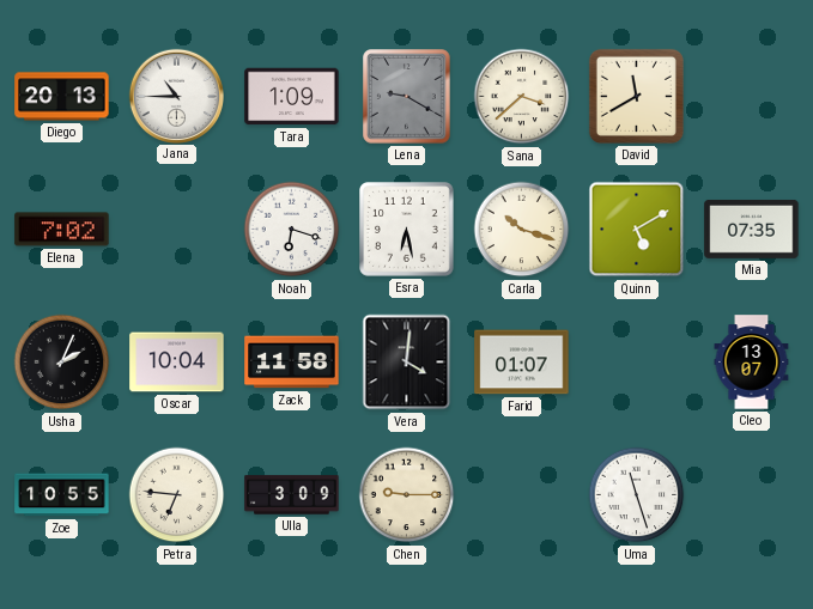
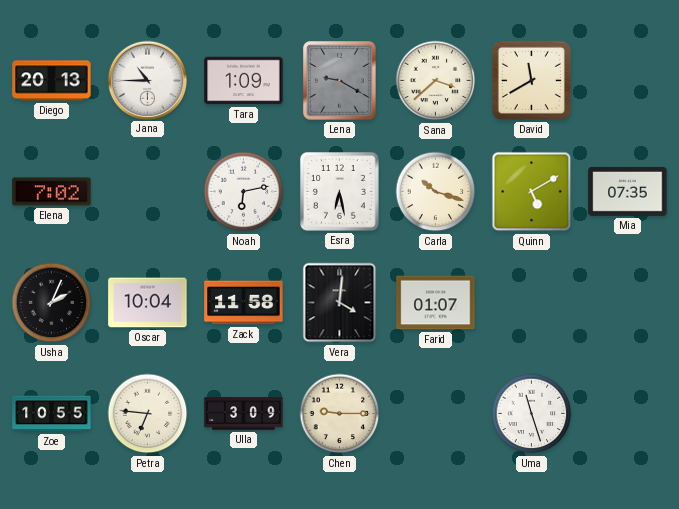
Noah: 6:18 -> 6:13 (244, 192)
Cleo: 13:07 -> none (752, 363)
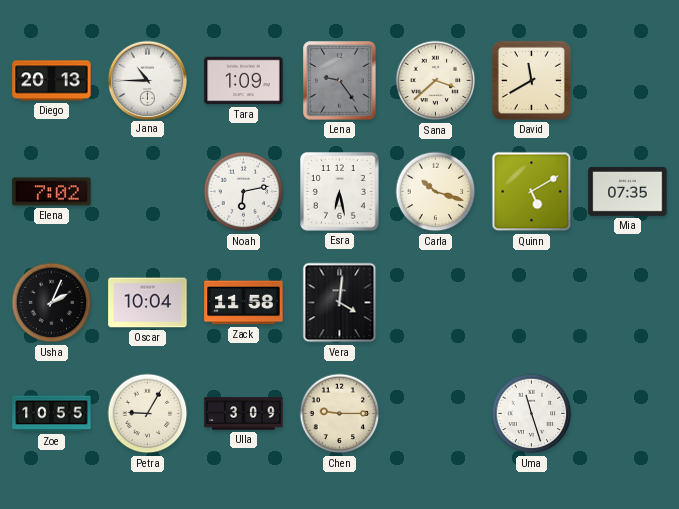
Lena: 9:20 -> 9:24 (340, 81)
Farid: 01:07 -> none (436, 303)
Petra: 6:46 -> 9:05 (148, 414)
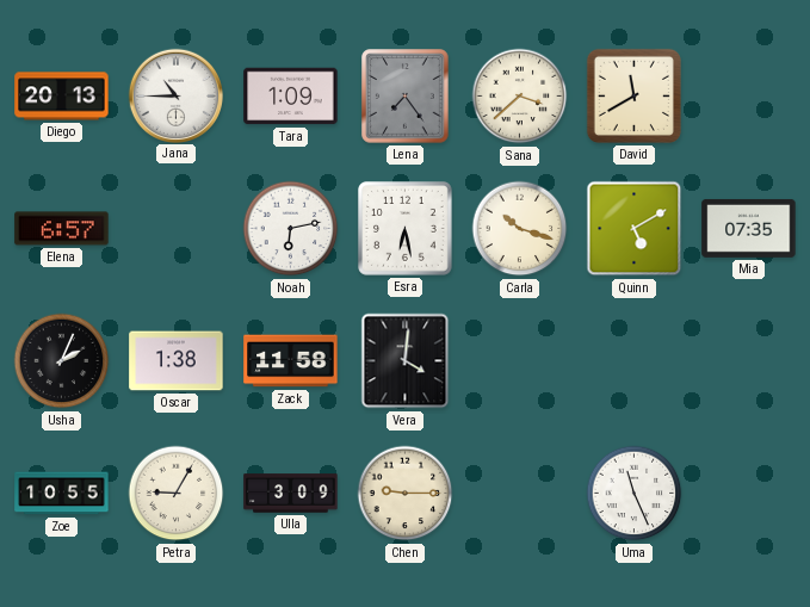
Lena: 9:24 -> 7:24 (406, 97)
Elena: 7:02 -> 6:57 (62, 229)
Oscar: 10:04 -> 1:38 (177, 361)
Uma: 11:27 -> 11:26 (635, 494)
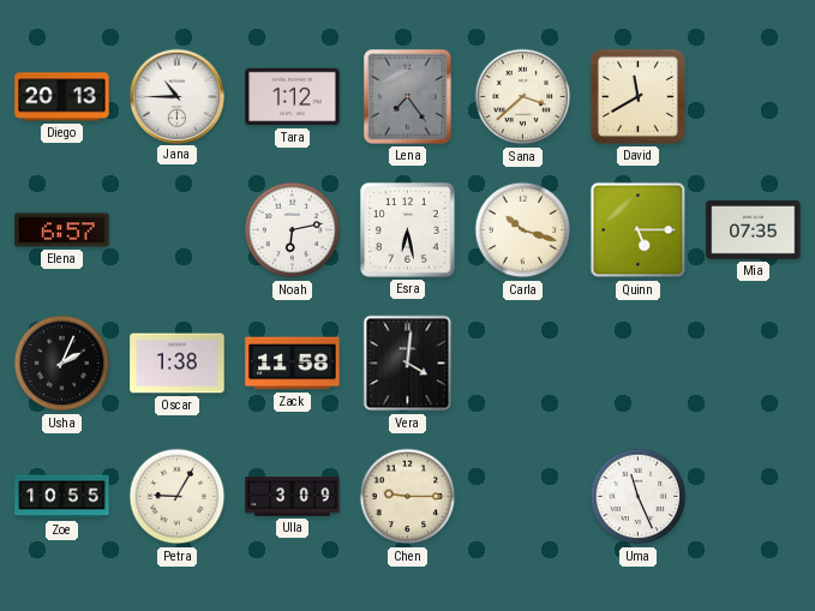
Tara: 1:09 -> 1:12 (293, 97)
Quinn: 5:10 -> 5:15 (639, 230)
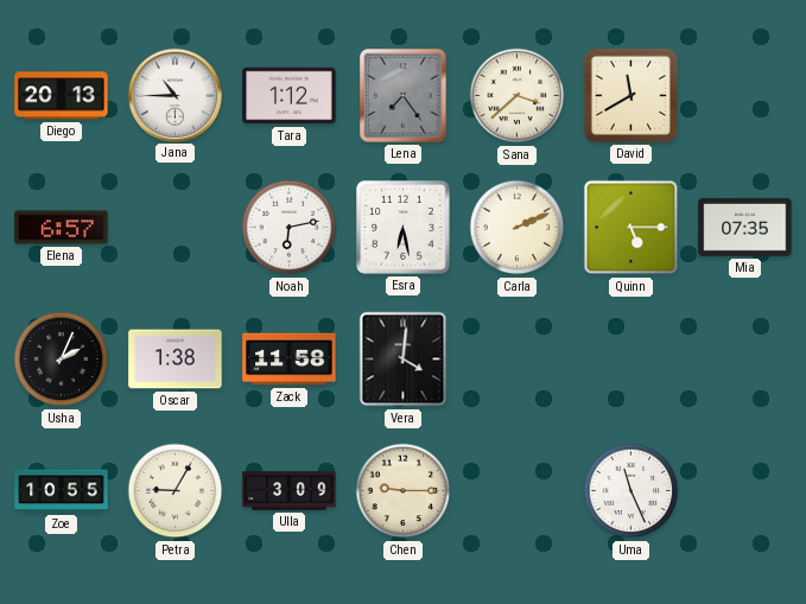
Carla: 10:18 -> 2:11 (518, 228)
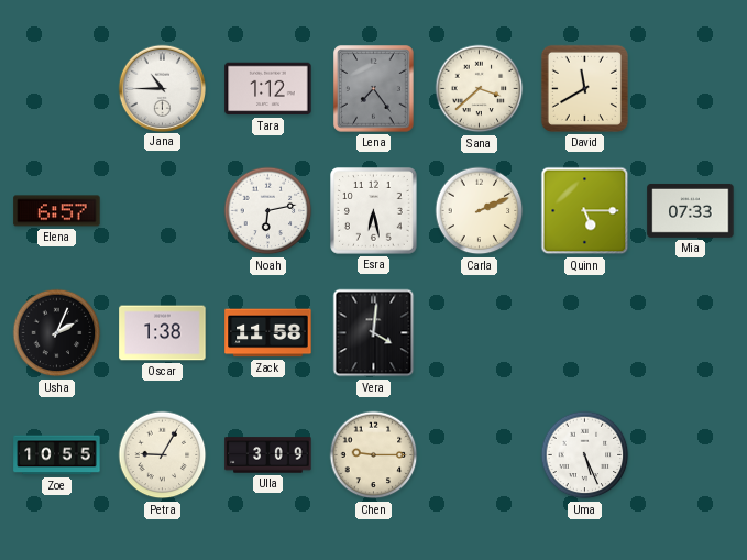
Diego: 20:13 -> none (62, 96)
Mia: 07:35 -> 07:33 (691, 210)
Uma: 11:26 -> 5:26 (585, 455)
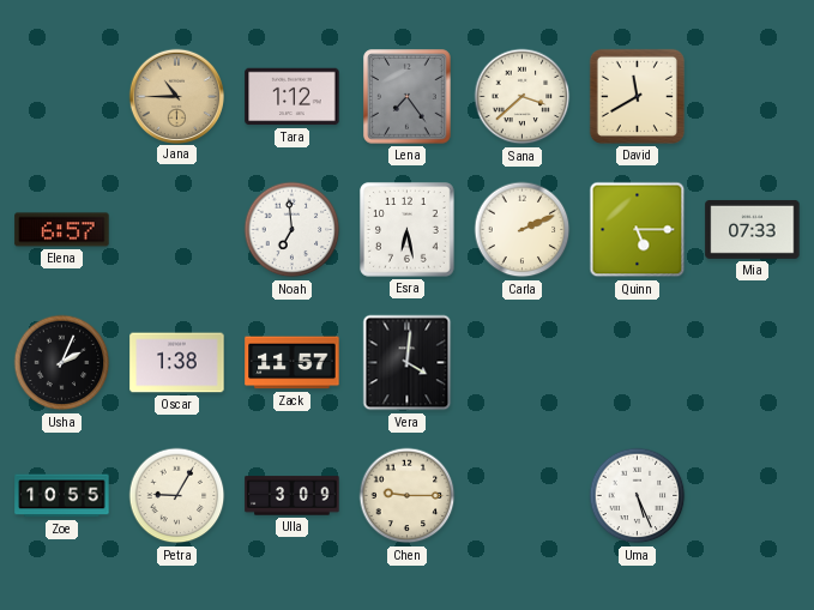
Jana dial: white -> champagne (176, 96)
Noah: 6:13 -> 6:59 (293, 230)
Zack: 11:58 -> 11:57 (293, 363)
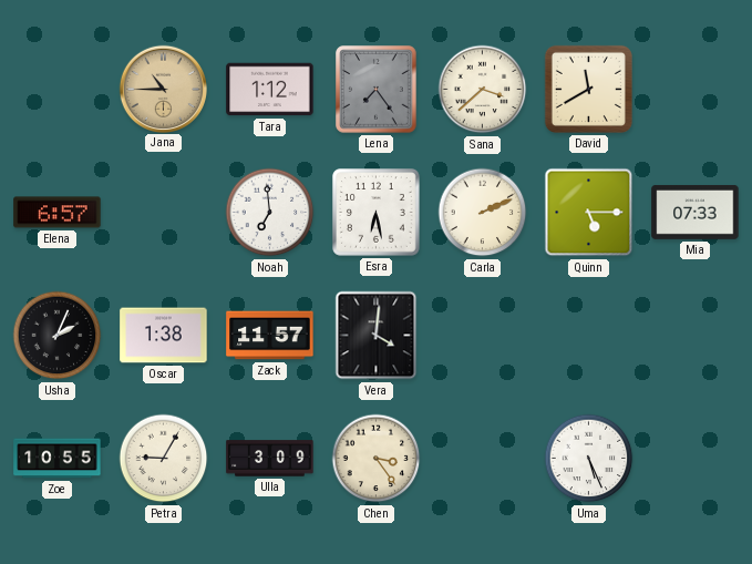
Chen: 9:15 -> 3:24 (377, 459)
